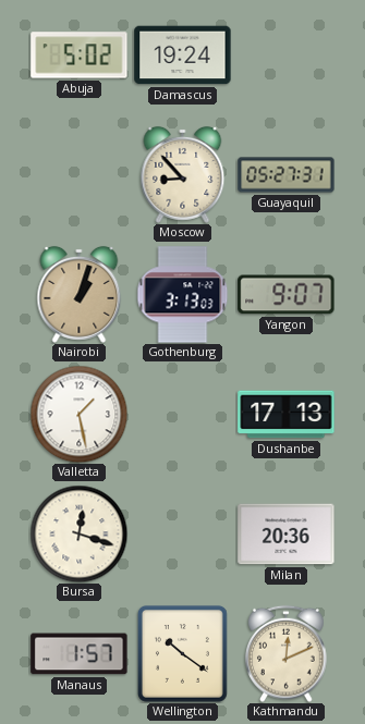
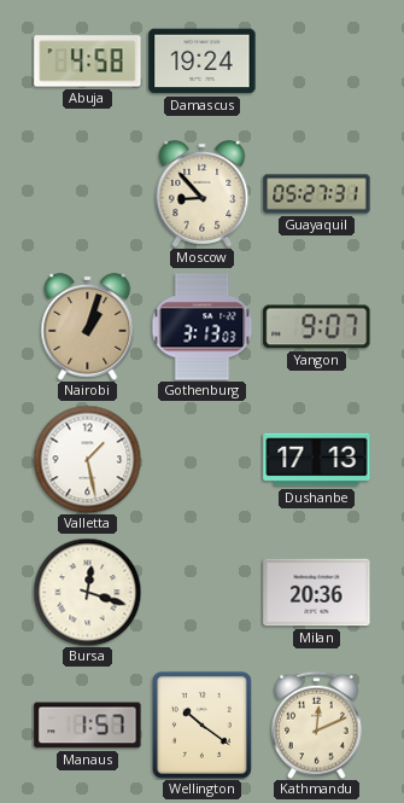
Abuja: 5:02 -> 4:58 (88, 62)
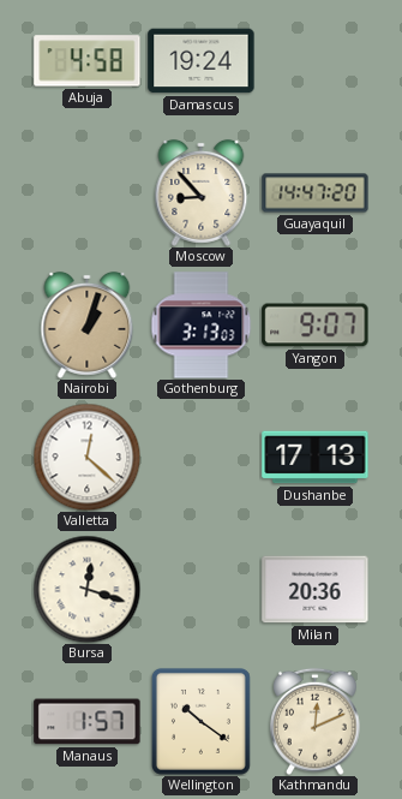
Guayaquil: 05:27 -> 14:47 (316, 193)
Valletta: 1:28 -> 12:22 (86, 457)
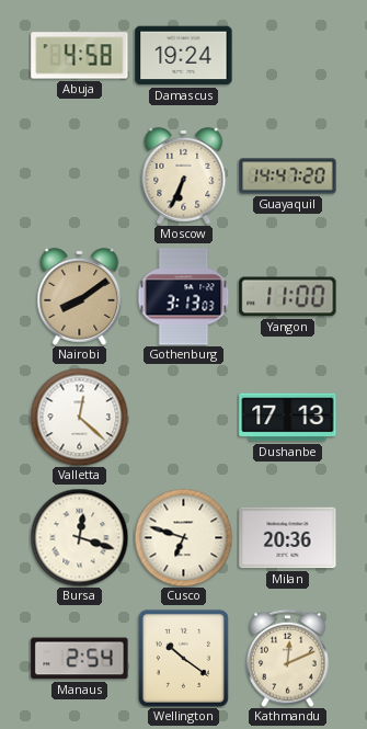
Moscow: 8:53 -> 6:34 (184, 175)
Nairobi: 1:03 -> 8:09 (80, 296)
Yangon: 9:07 -> 11:00 (288, 297)
Cusco: none -> 6:48 (183, 537)
Manaus: 1:57 -> 2:54 (80, 659)
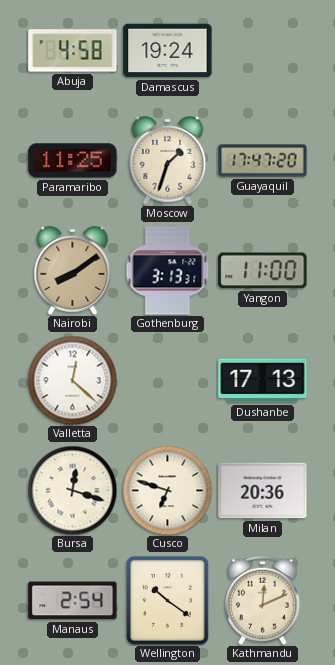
Paramaribo: none -> 11:25 (73, 161)
Moscow: 6:34 -> 1:33 (168, 160)
Guayaquil: 14:47 -> 17:47 (263, 161)
Gothenburg: 3:13:03 -> 3:13:31 (168, 271)
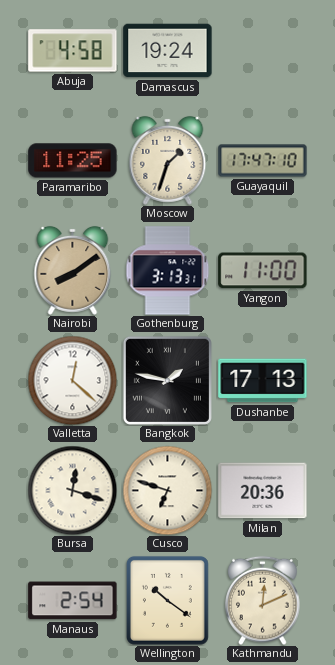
Guayaquil: 17:47:20 -> 17:47:10 (263, 161)
Bangkok: none -> 1:47 (167, 380)
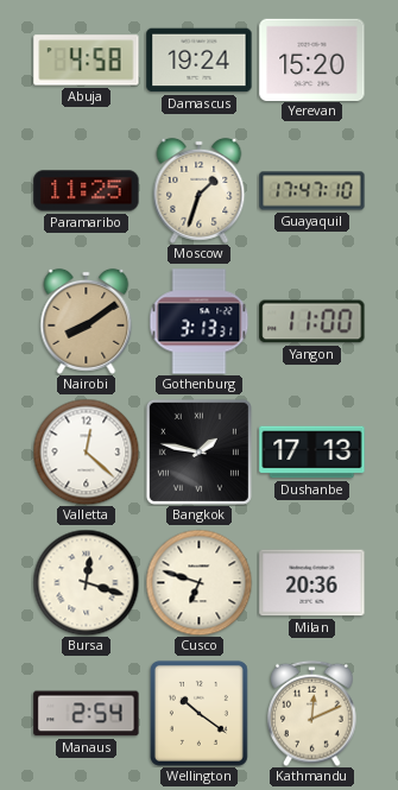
Yerevan: none -> 15:20 (312, 59)
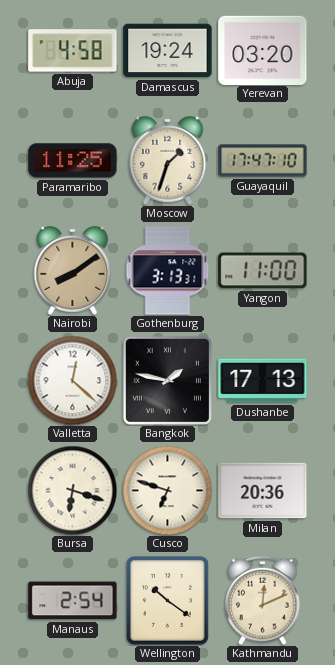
Yerevan: 15:20 -> 03:20 (263, 50)
Bursa: 12:18 -> 6:18 (72, 490)
